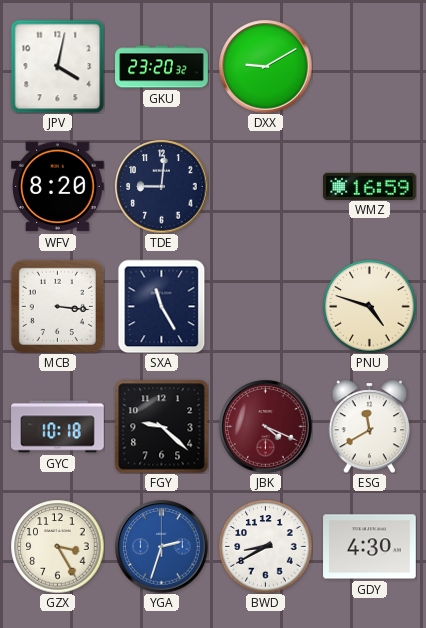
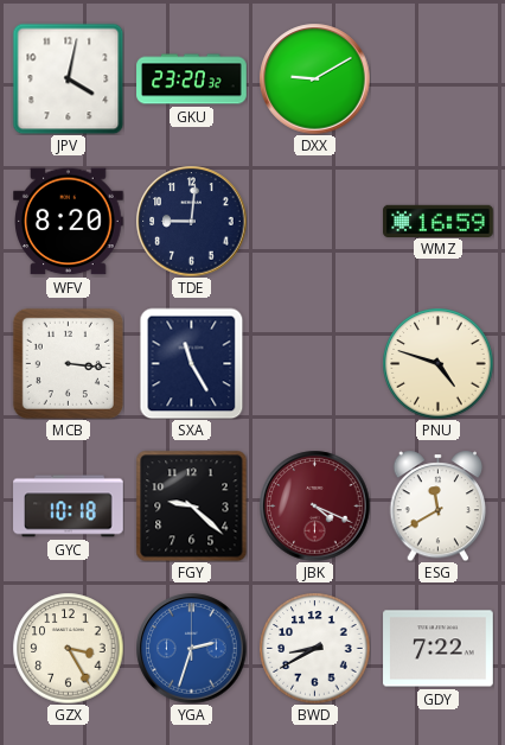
GDY: 4:30 -> 7:22 (439, 649)
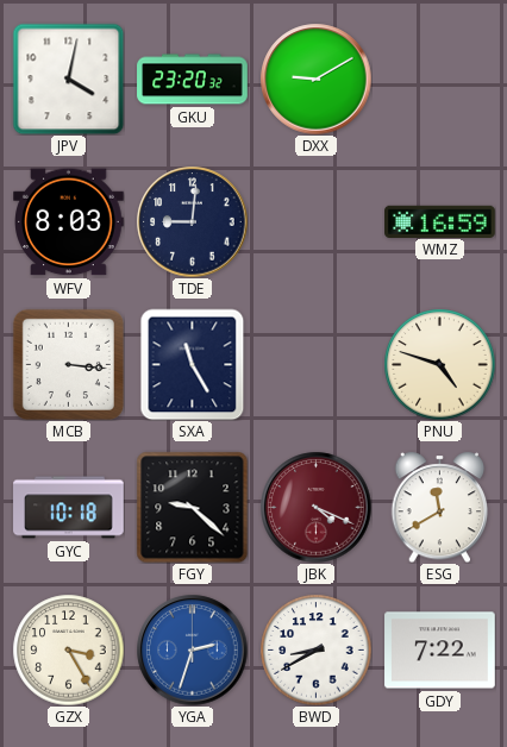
WFV: 8:20 -> 8:03 (69, 222)
